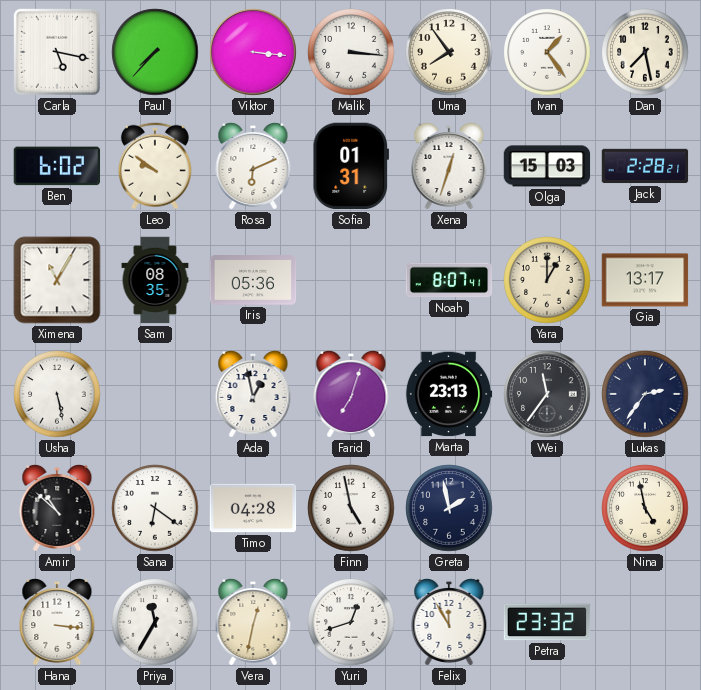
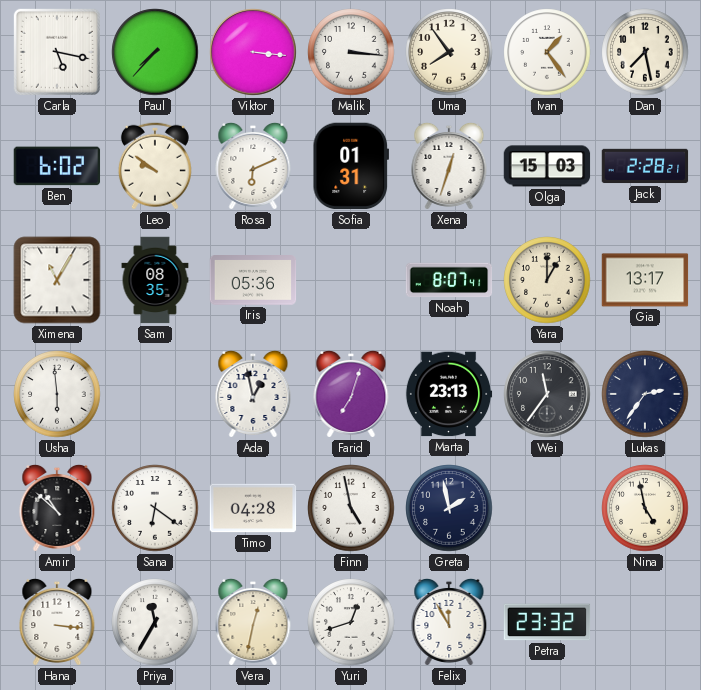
Usha: 5:28 -> 5:59 (57, 394)
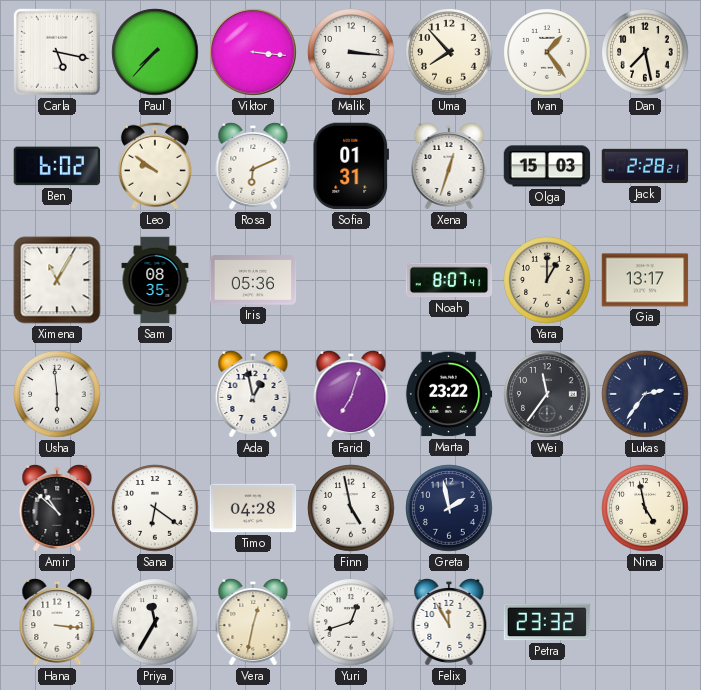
Uma: 7:54 -> 7:53 (449, 52)
Marta: 23:13 -> 23:22 (449, 394)
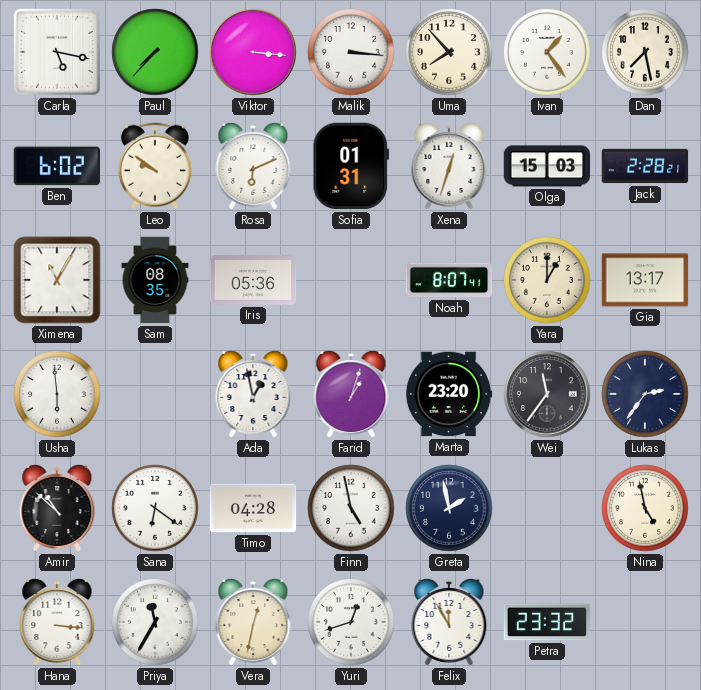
Farid: 7:03 -> 1:03 (351, 394)
Marta: 23:22 -> 23:20 (449, 394)
